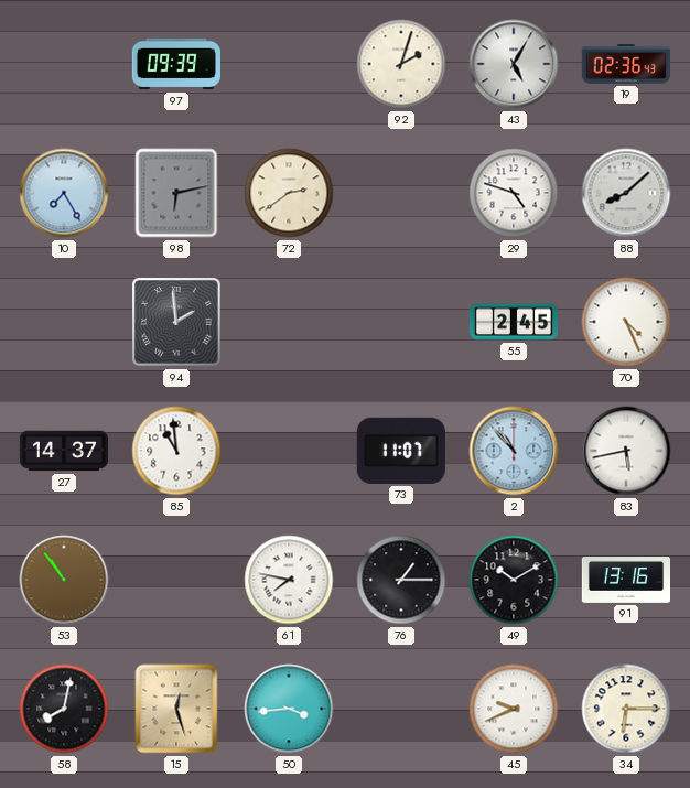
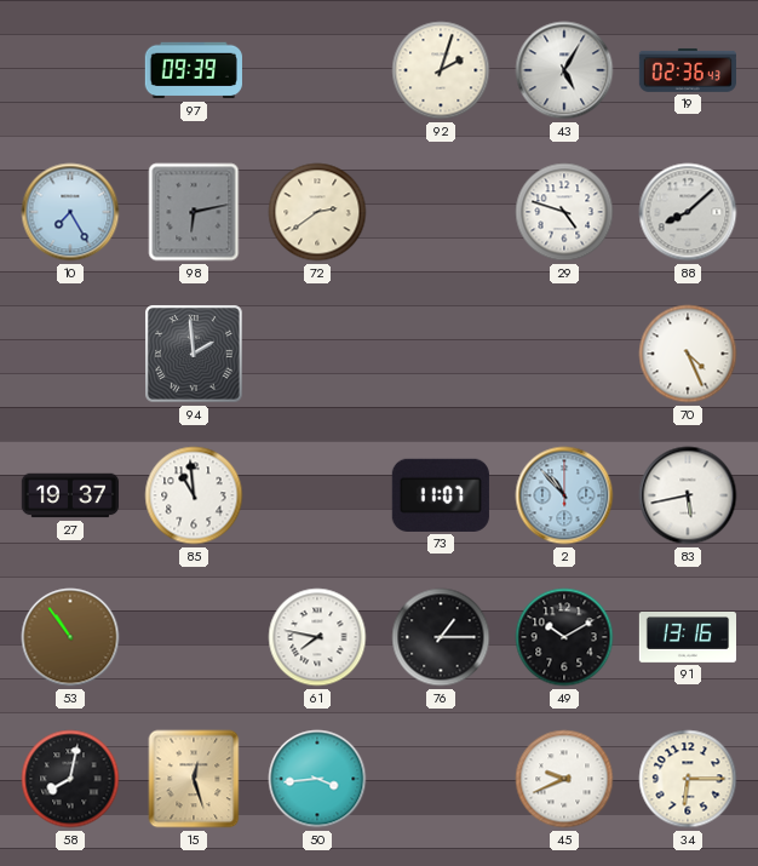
55: 2:45 -> none (513, 322)
27: 14:37 -> 19:37 (69, 495)
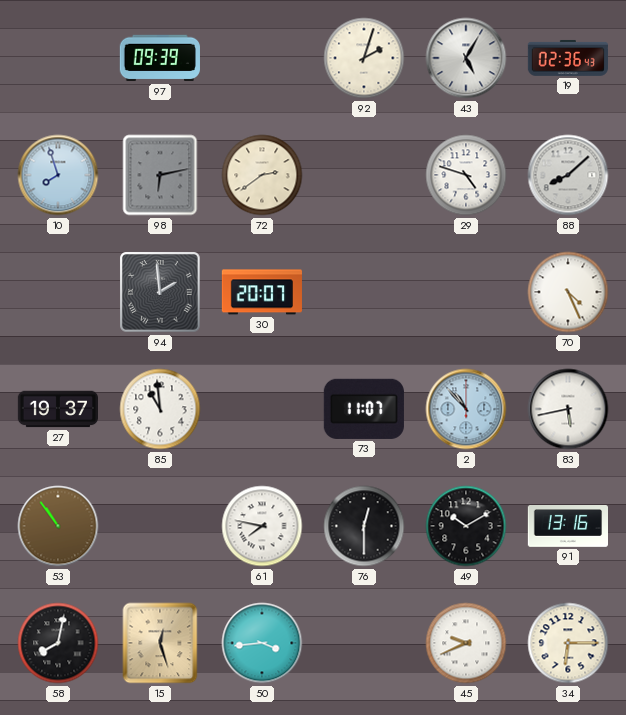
10: 7:25 -> 7:57 (58, 175)
30: none -> 20:07 (262, 292)
76: 1:15 -> 12:30 (364, 526)
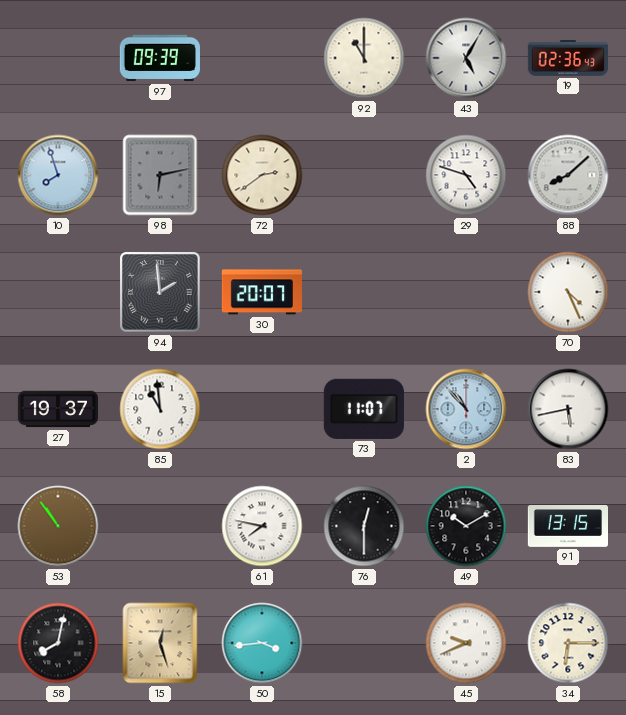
92: 2:03 -> 11:00 (364, 58)
91: 13:16 -> 13:15 (567, 527)
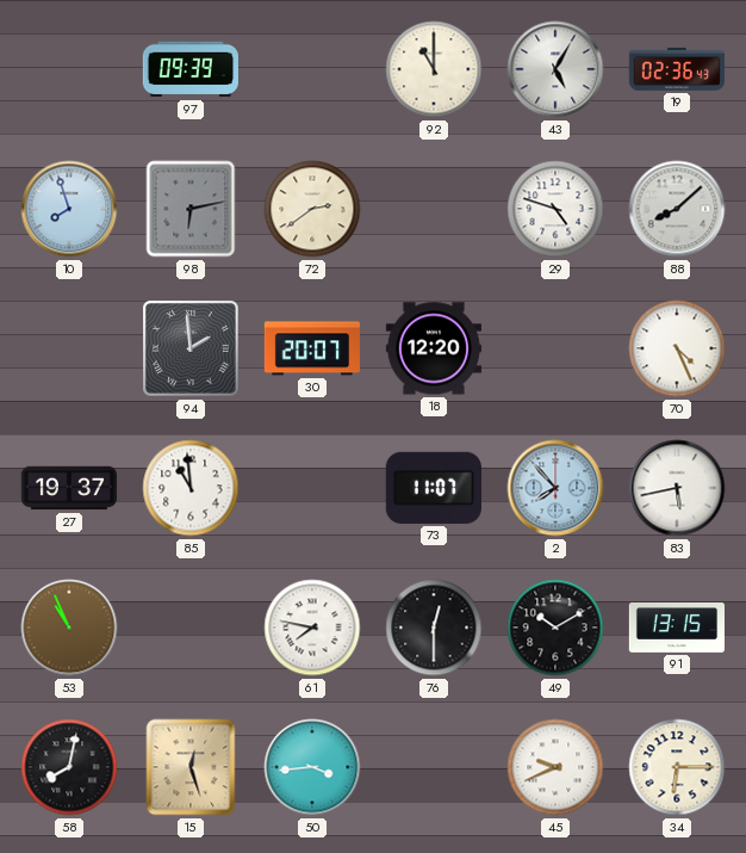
18: none -> 12:20 (434, 348)
2: 10:53 -> 7:53 (555, 488)
53: 10:54 -> 10:56 (69, 628)
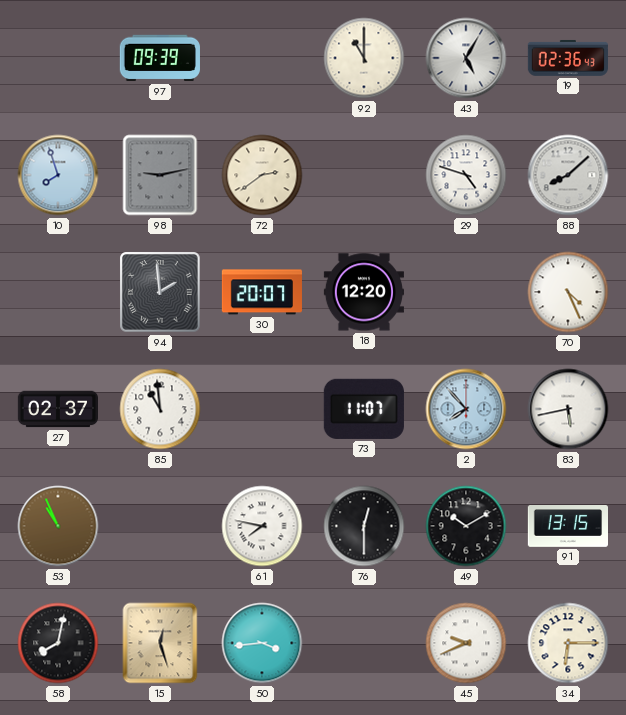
98: 6:13 -> 9:13 (160, 175)
27: 19:37 -> 02:37 (57, 409)
